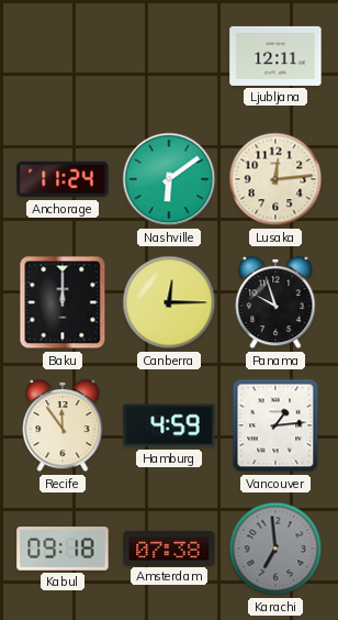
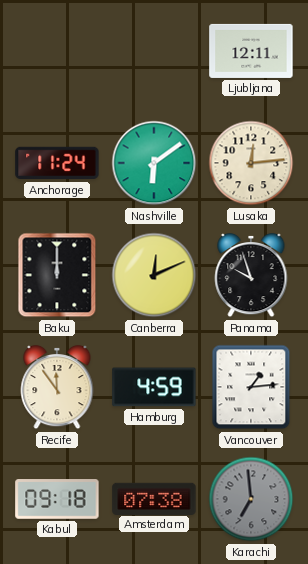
Canberra: 12:15 -> 12:11 (154, 275)
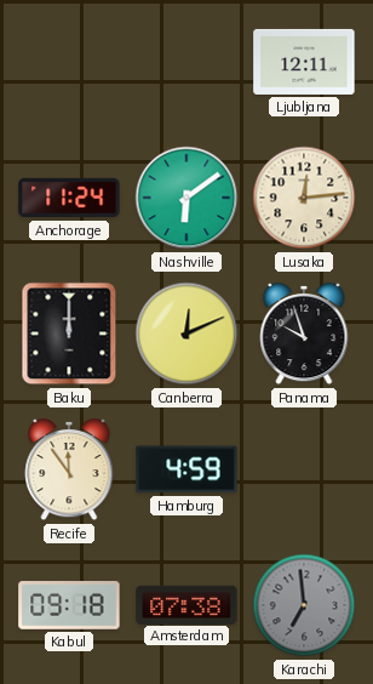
Vancouver: 1:14 -> none (251, 387)
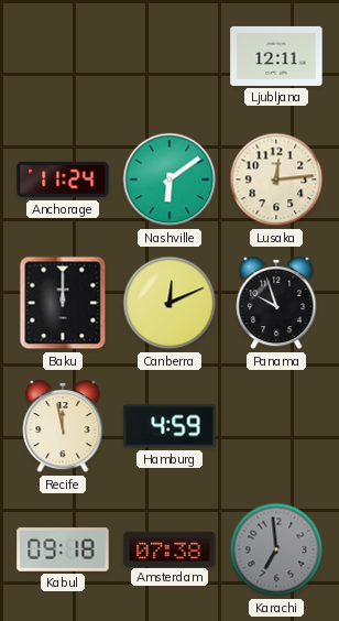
Recife: 11:54 -> 11:58 (63, 426)
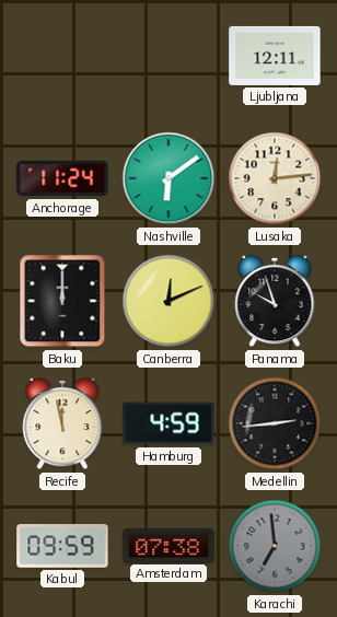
Medellin: none -> 2:44 (275, 423)
Kabul: 09:18 -> 09:59 (62, 546)
